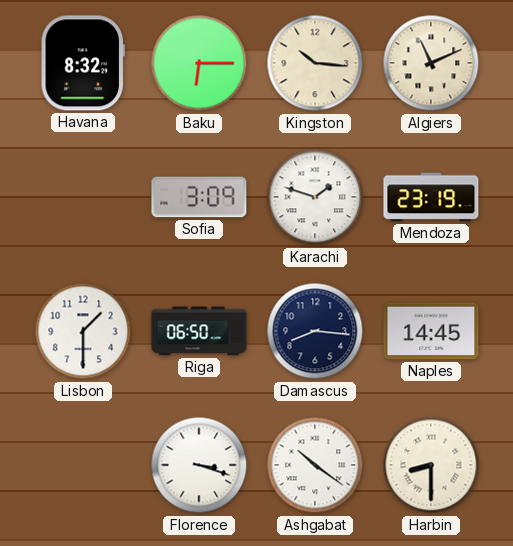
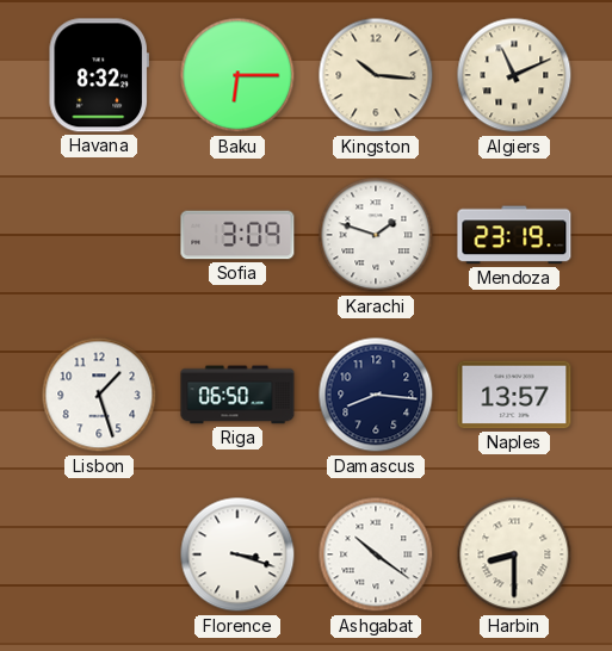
Lisbon: 1:30 -> 1:27 (99, 395)
Naples: 14:45 -> 13:57 (514, 395)
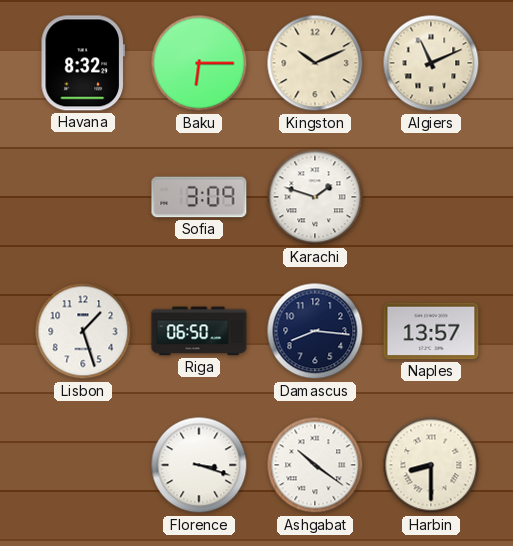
Kingston: 10:16 -> 10:11 (315, 63)
Mendoza: 23:19 -> none (514, 235)
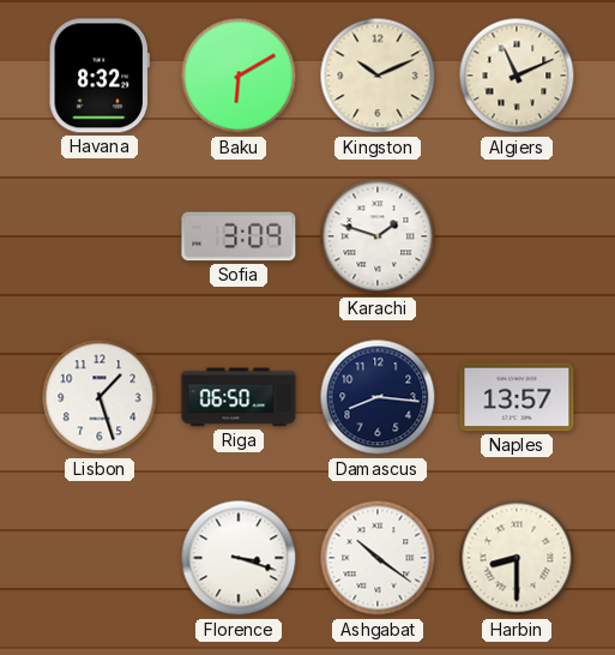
Baku: 6:15 -> 6:10 (239, 76)
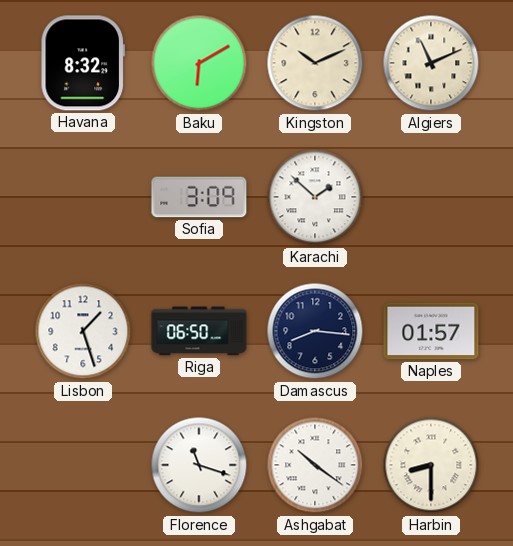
Karachi: 1:48 -> 1:52 (315, 197)
Naples: 13:57 -> 01:57 (431, 331)
Florence: 3:18 -> 11:18 (199, 465)
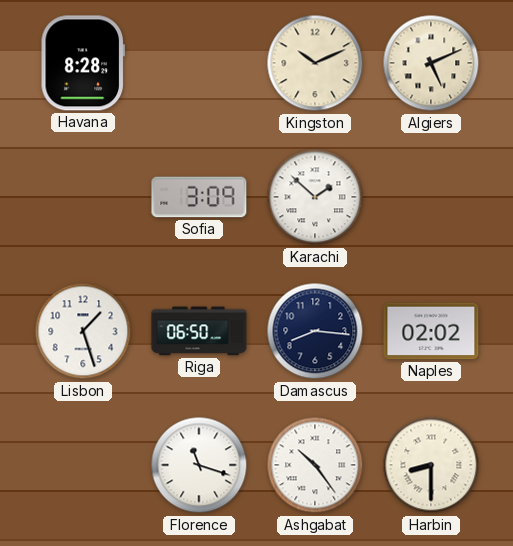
Havana: 8:32 -> 8:28 (83, 63)
Baku: 6:10 -> none (199, 63)
Algiers: 11:11 -> 5:11 (431, 63)
Naples: 01:57 -> 02:02 (431, 331)
Ashgabat: 10:21 -> 10:24 (315, 465)
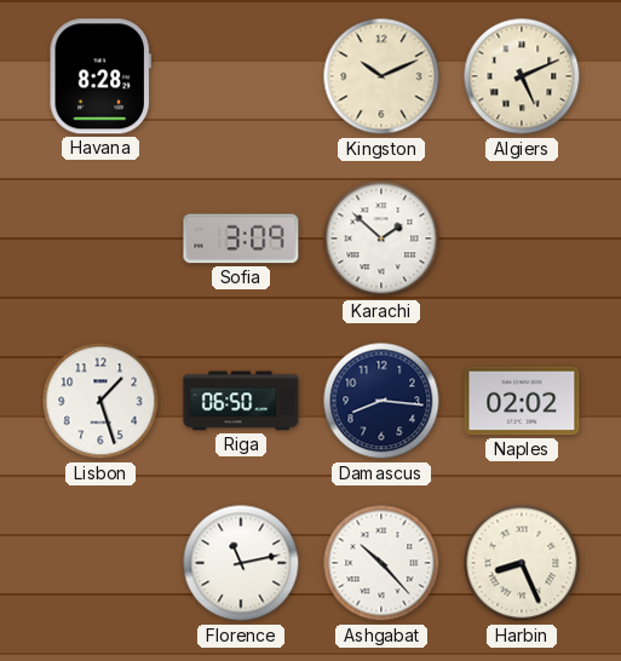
Florence: 11:18 -> 11:13 (241, 563)
Ashgabat: 10:24 -> 10:23 (381, 563)
Harbin: 8:30 -> 8:26 (522, 563)
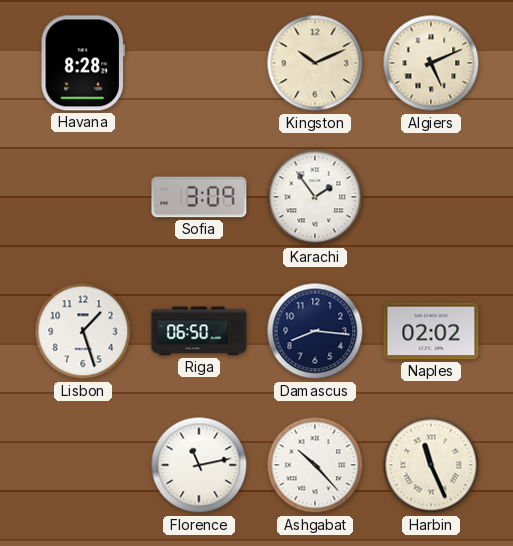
Karachi: 1:52 -> 1:54 (315, 197)
Harbin: 8:26 -> 11:26 (431, 465)
